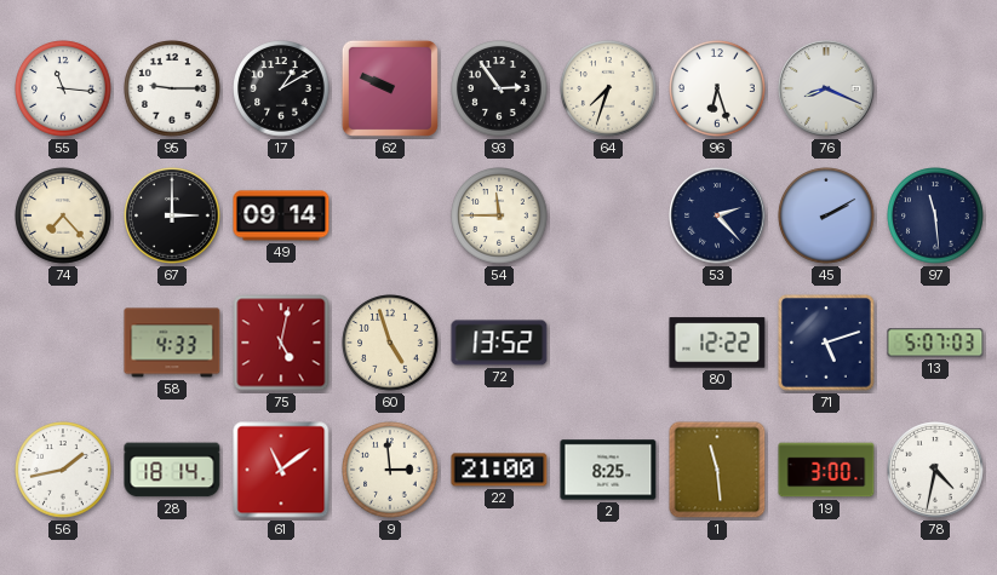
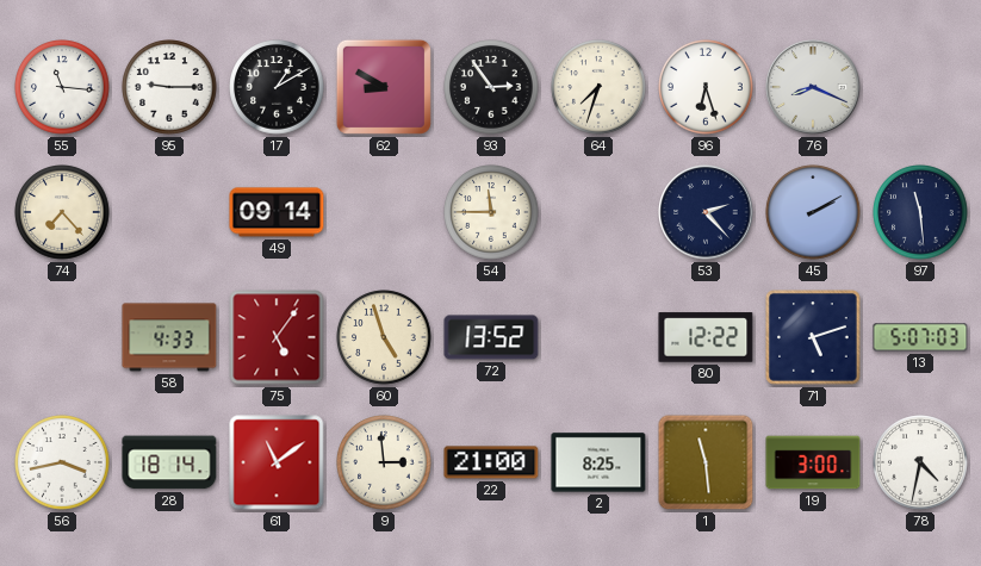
62: 9:49 -> 8:50 (384, 87)
67: 3:00 -> none (172, 215)
75: 5:02 -> 5:06 (277, 337)
56: 1:43 -> 3:43 (62, 462)
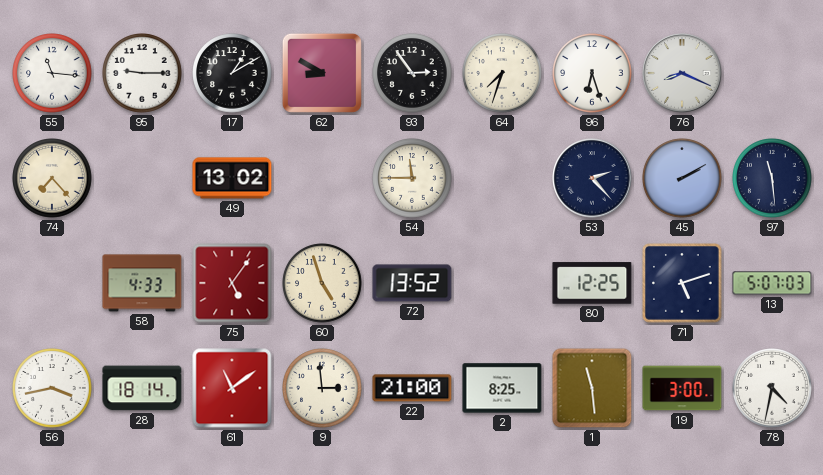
49: 09:14 -> 13:02 (232, 178)
80: 12:22 -> 12:25 (592, 283)
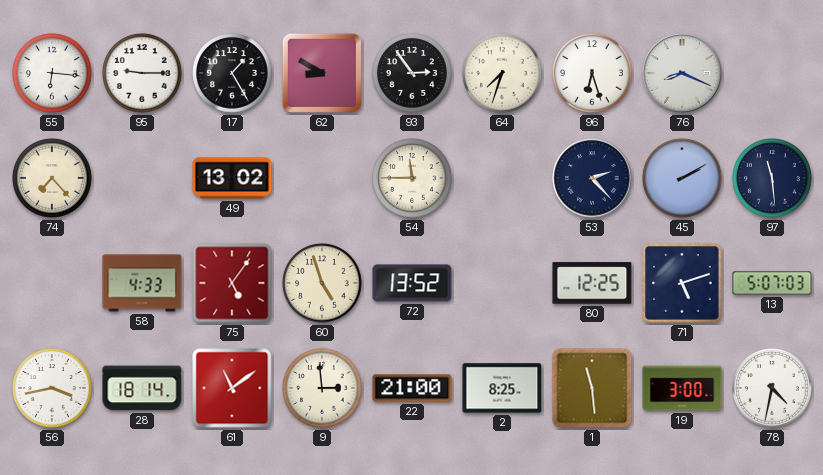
55: 11:16 -> 6:16 (52, 73)
17: 1:10 -> 1:25 (232, 73)
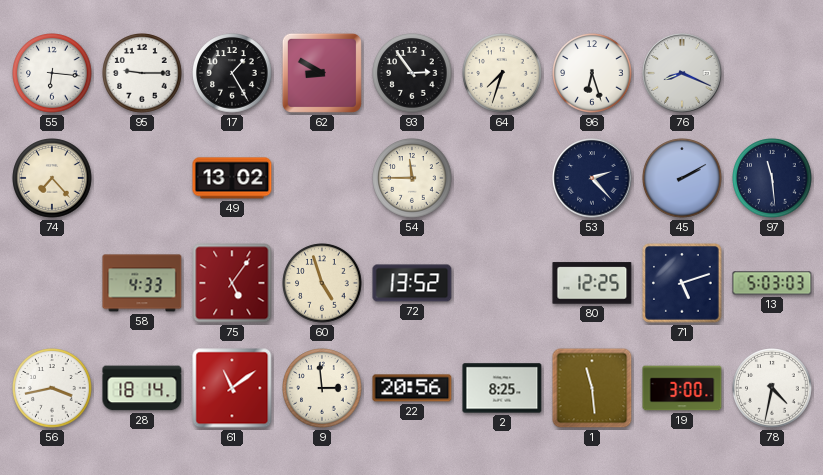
13: 5:07 -> 5:03 (772, 283)
22: 21:00 -> 20:56 (412, 388)
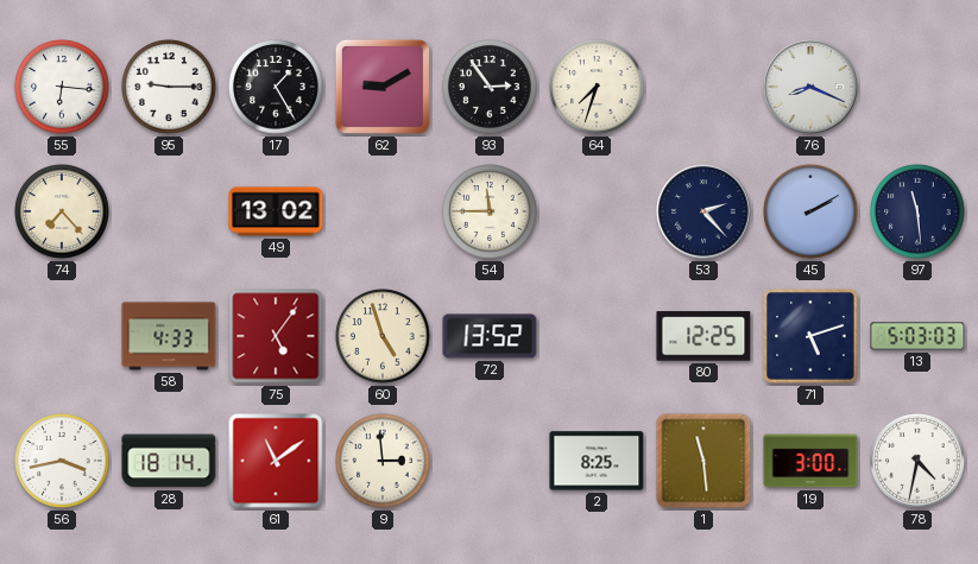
62: 8:50 -> 9:10 (383, 87)
96: 6:27 -> none (592, 73)
22: 20:56 -> none (412, 388)
